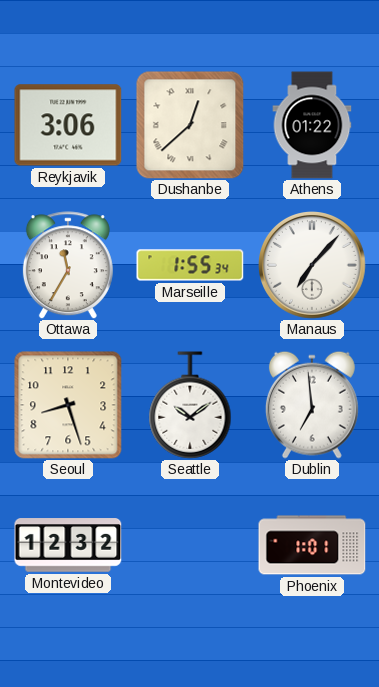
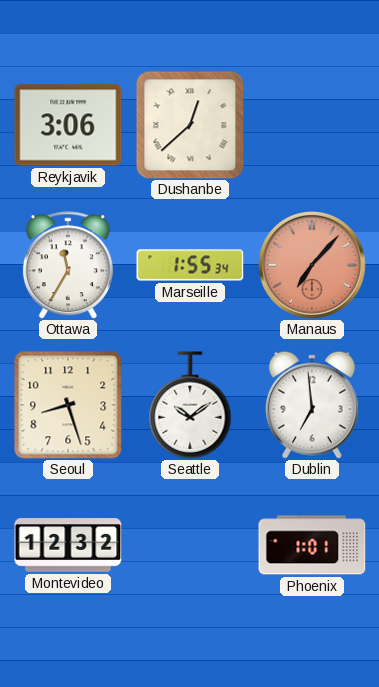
Athens: 01:22 -> none (312, 125)
Manaus dial: white -> salmon (313, 266)
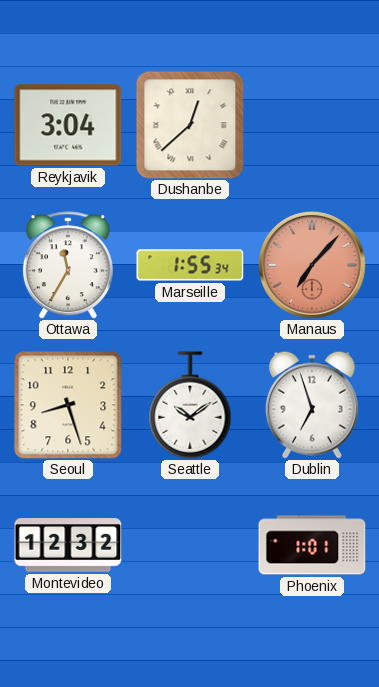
Reykjavik: 3:06 -> 3:04 (68, 125)
Dublin: 6:59 -> 6:57 (312, 405)
